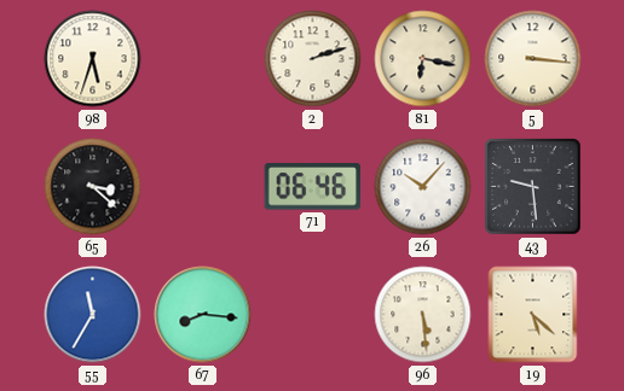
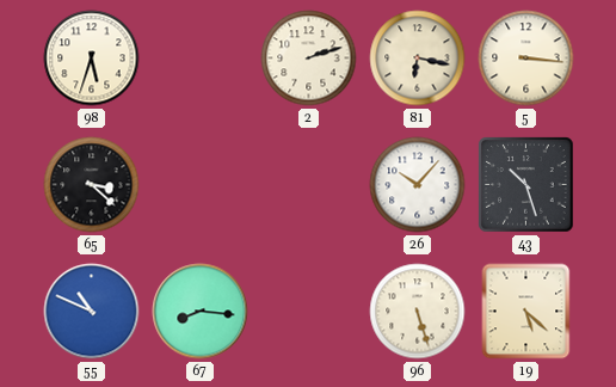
71: 06:46 -> none (312, 187)
43: 9:29 -> 10:27 (526, 185)
55: 11:35 -> 10:49 (92, 312)
96: 5:29 -> 5:27 (418, 312)
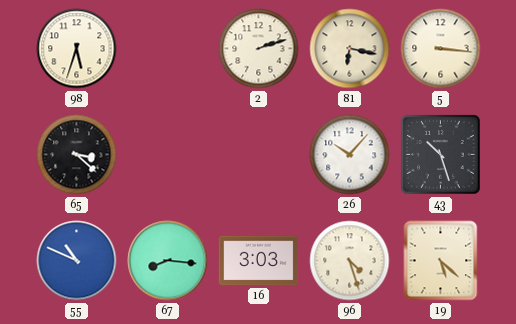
16: none -> 3:03 (259, 261)
96: 5:27 -> 4:27 (350, 261)
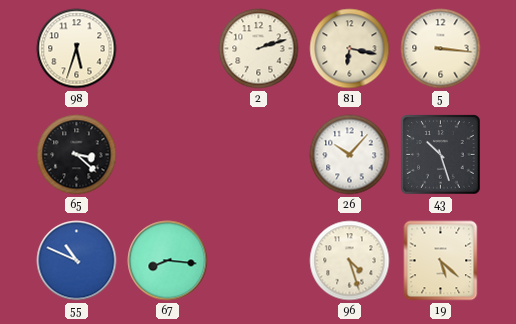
16: 3:03 -> none (259, 261)
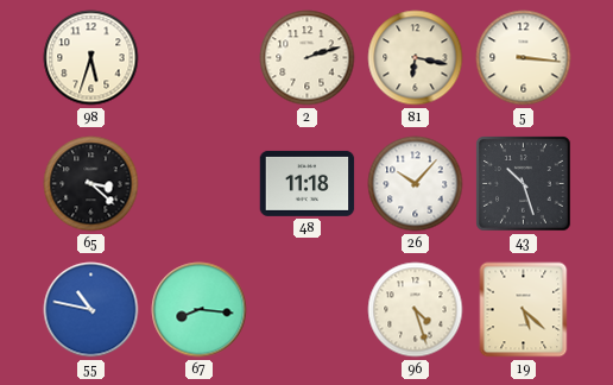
48: none -> 11:18 (308, 183)
55: 10:49 -> 10:47 (91, 310)
